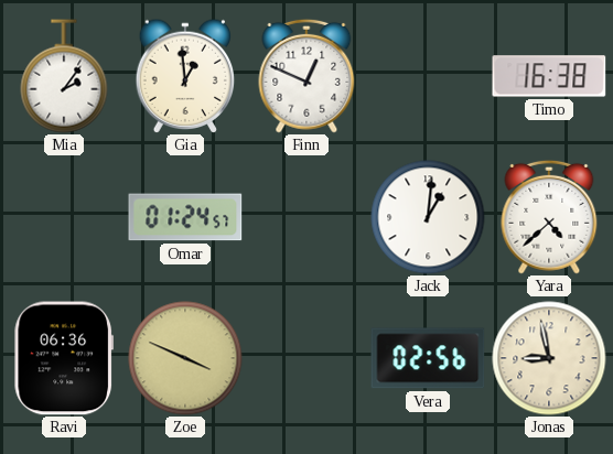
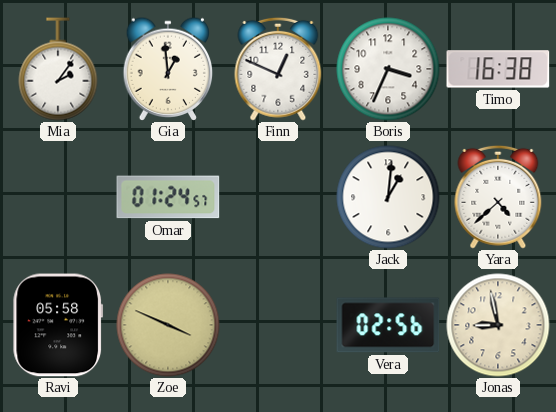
Boris: none -> 3:34 (388, 69)
Ravi: 06:36 -> 05:58 (58, 325)
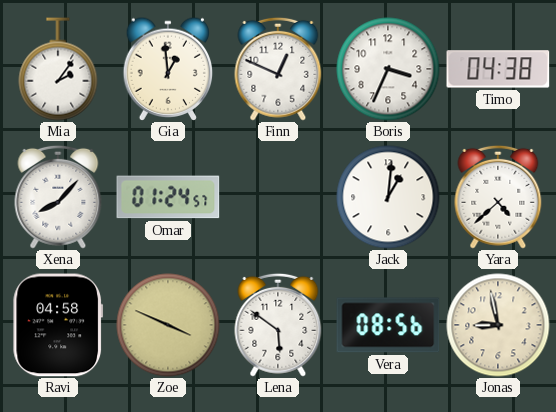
Timo: 16:38 -> 04:38 (498, 69)
Xena: none -> 8:07 (58, 197)
Ravi: 05:58 -> 04:58 (58, 325)
Lena: none -> 5:51 (278, 325)
Vera: 02:56 -> 08:56 (388, 325)
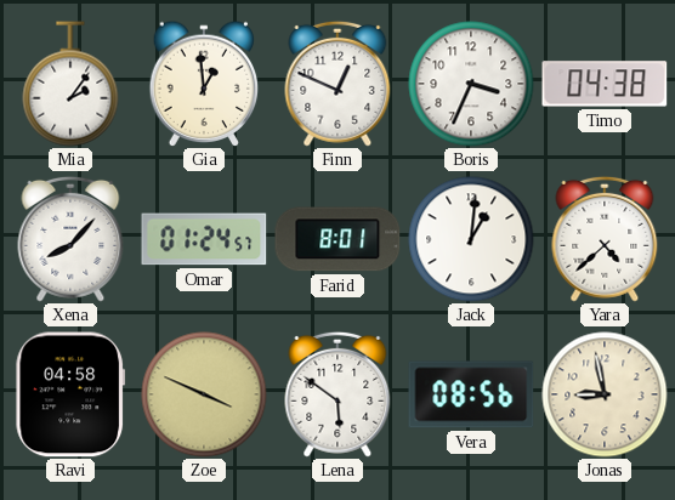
Farid: none -> 8:01 (337, 239)
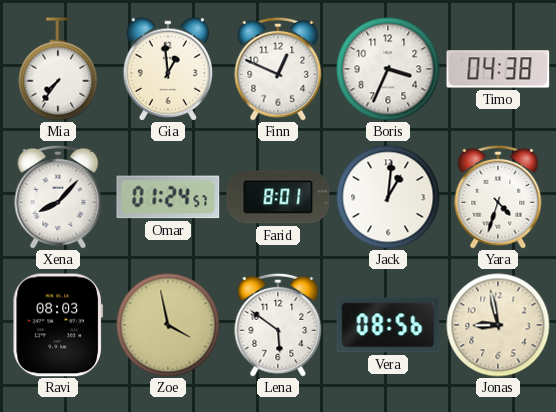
Mia: 2:06 -> 7:36 (58, 69)
Yara: 4:38 -> 4:33 (498, 197)
Ravi: 04:58 -> 08:03 (58, 325)
Zoe: 3:49 -> 3:58 (168, 325)
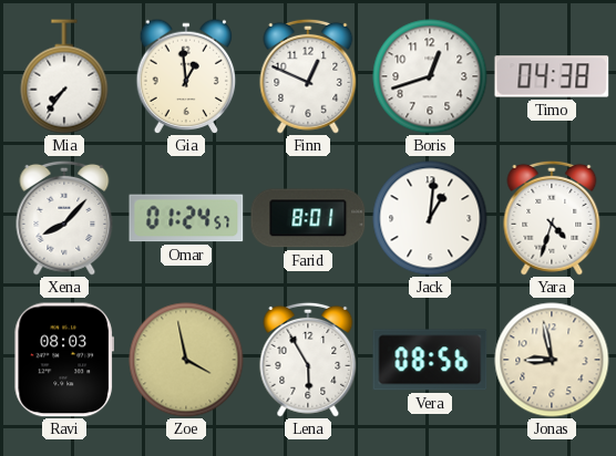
Boris: 3:34 -> 12:42 (430, 76)
Lena: 5:51 -> 5:55 (308, 360)
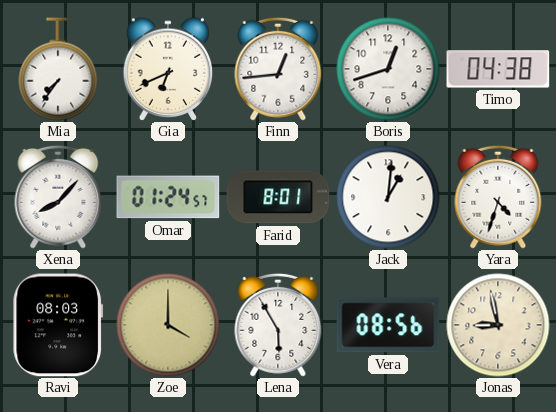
Gia: 12:59 -> 6:41 (168, 68)
Finn: 12:49 -> 12:44 (278, 69)
Zoe: 3:58 -> 4:00 (168, 325)
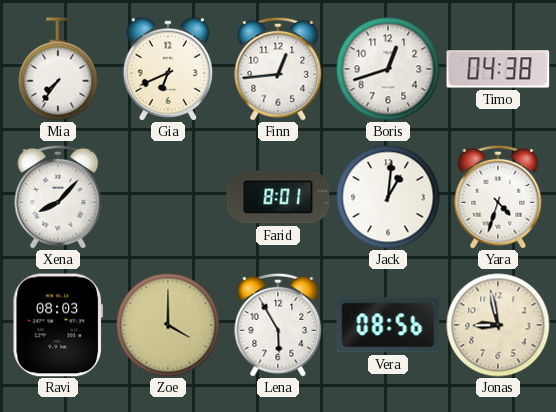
Omar: 01:24 -> none (168, 197)
